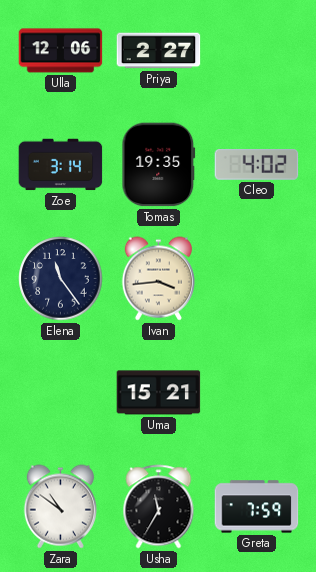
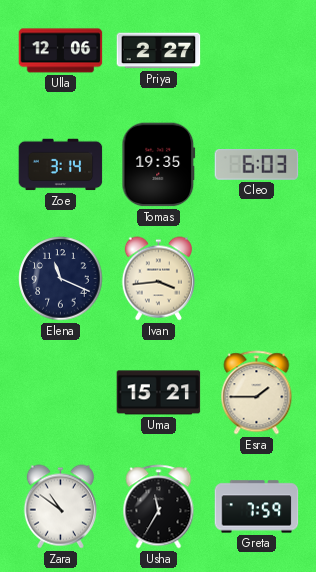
Cleo: 4:02 -> 6:03 (257, 165)
Elena: 11:24 -> 11:19 (61, 279)
Esra: none -> 1:45 (257, 393)
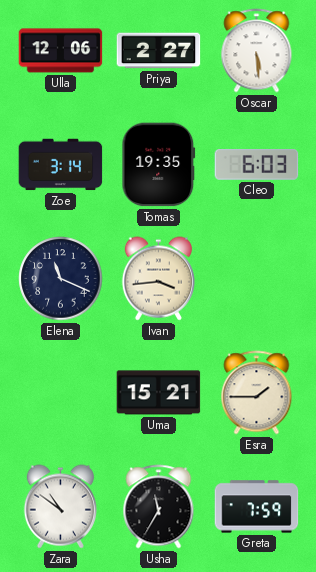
Oscar: none -> 5:29 (257, 51)
